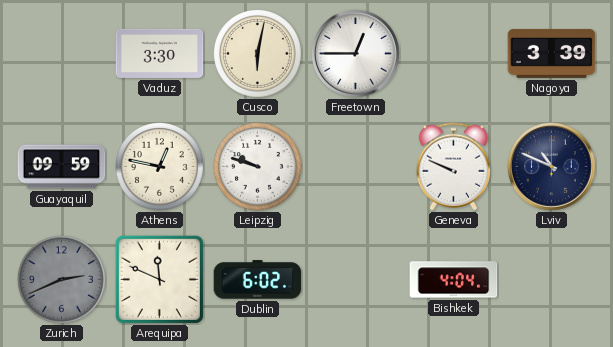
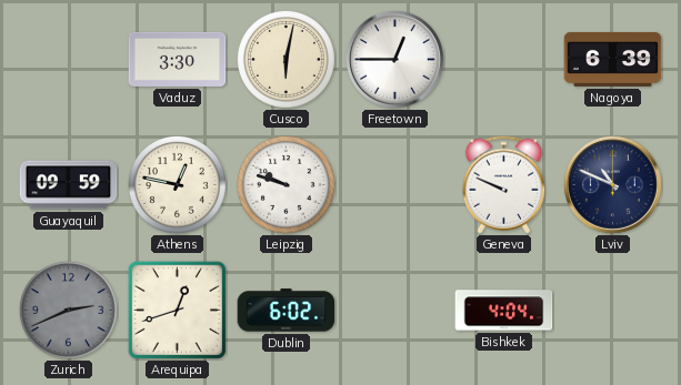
Nagoya: 3:39 -> 6:39 (613, 59)
Arequipa: 11:49 -> 12:42 (177, 310)
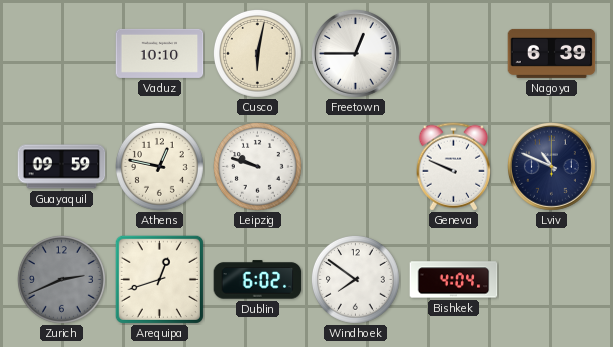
Vaduz: 3:30 -> 10:10 (160, 53)
Windhoek: none -> 7:51 (355, 279)
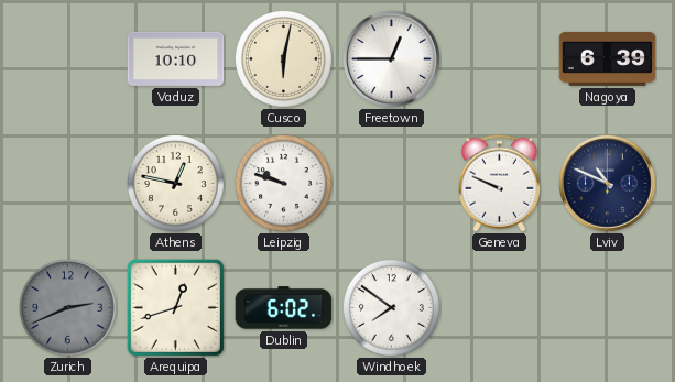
Guayaquil: 09:59 -> none (62, 167)
Bishkek: 4:04 -> none (454, 280)
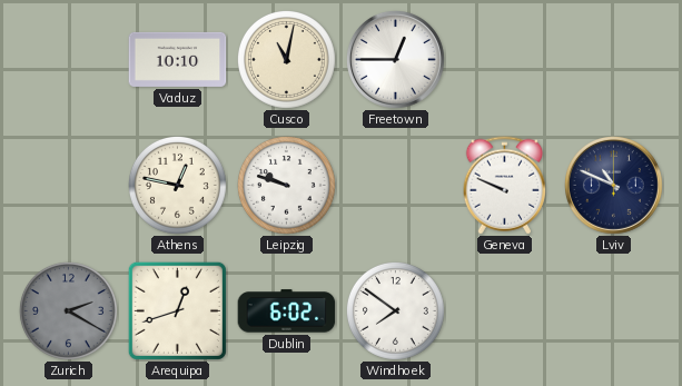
Cusco: 6:02 -> 11:02 (286, 59)
Nagoya: 6:39 -> none (608, 58)
Zurich: 2:41 -> 2:20 (68, 310)
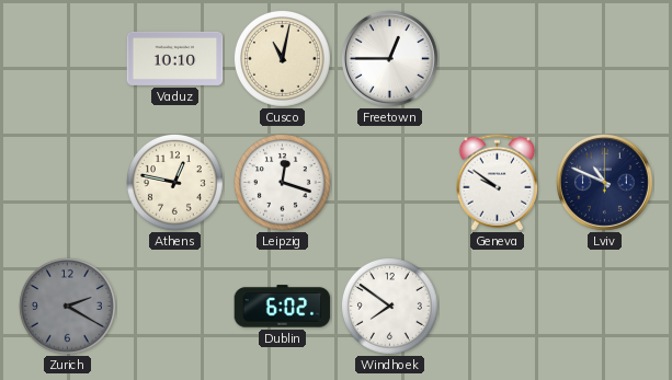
Leipzig: 9:48 -> 12:18 (282, 182)
Geneva: 9:49 -> 9:51 (497, 183)
Arequipa: 12:42 -> none (177, 310)
